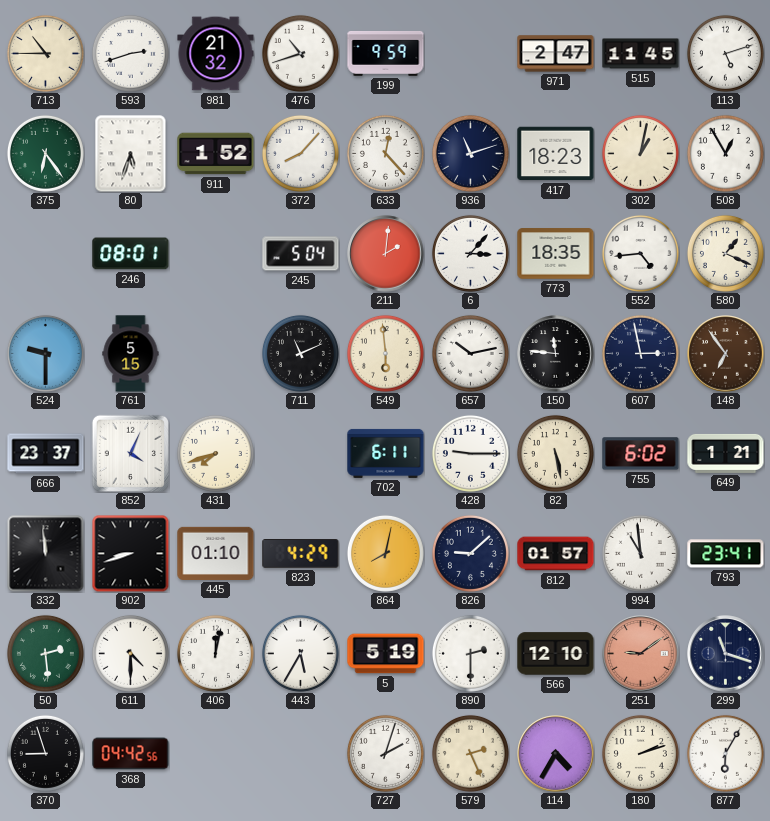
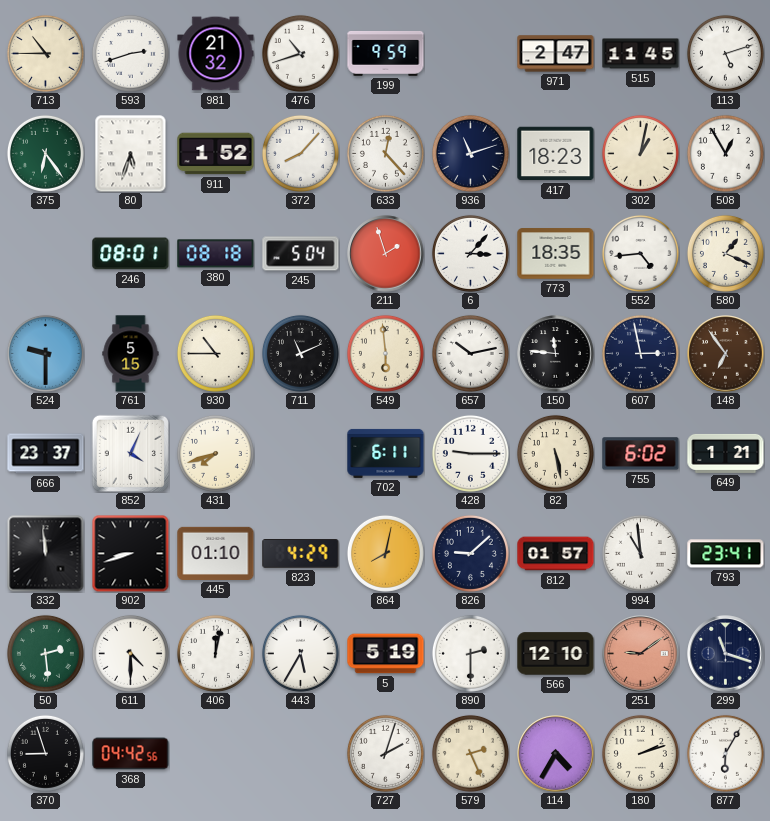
380: none -> 08:18 (216, 254)
211: 2:01 -> 1:57 (386, 254)
930: none -> 10:45 (215, 353)
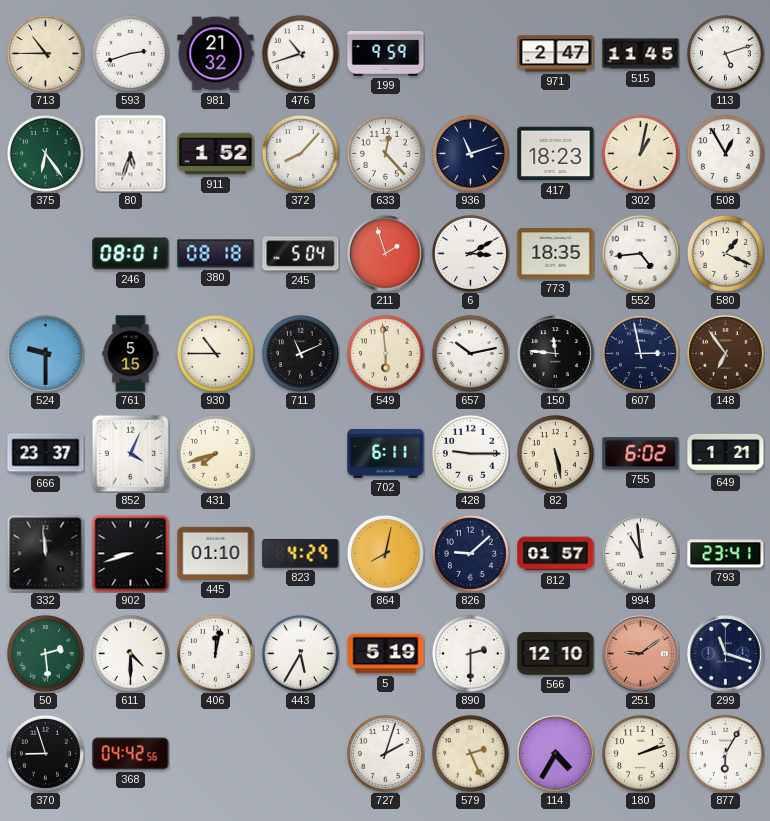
6: 3:07 -> 3:10 (470, 253)
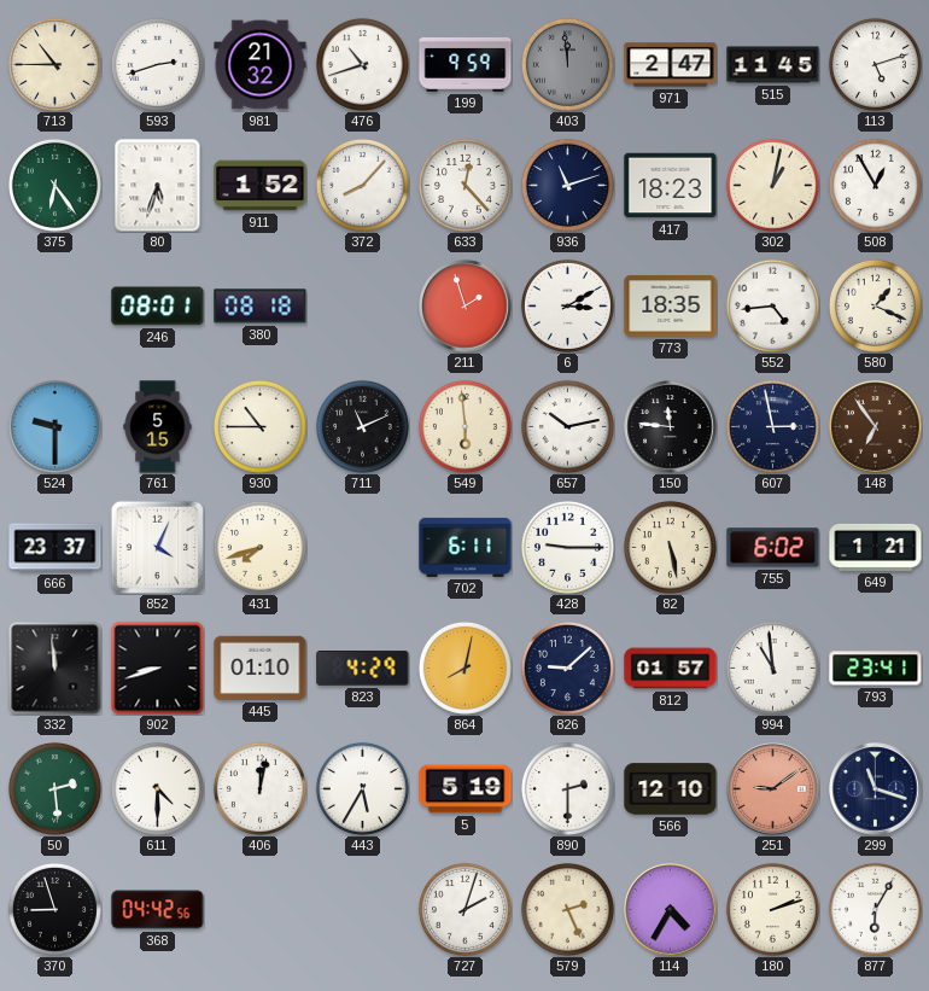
403: none -> 11:59 (567, 64)
245: 5:04 -> none (301, 254)
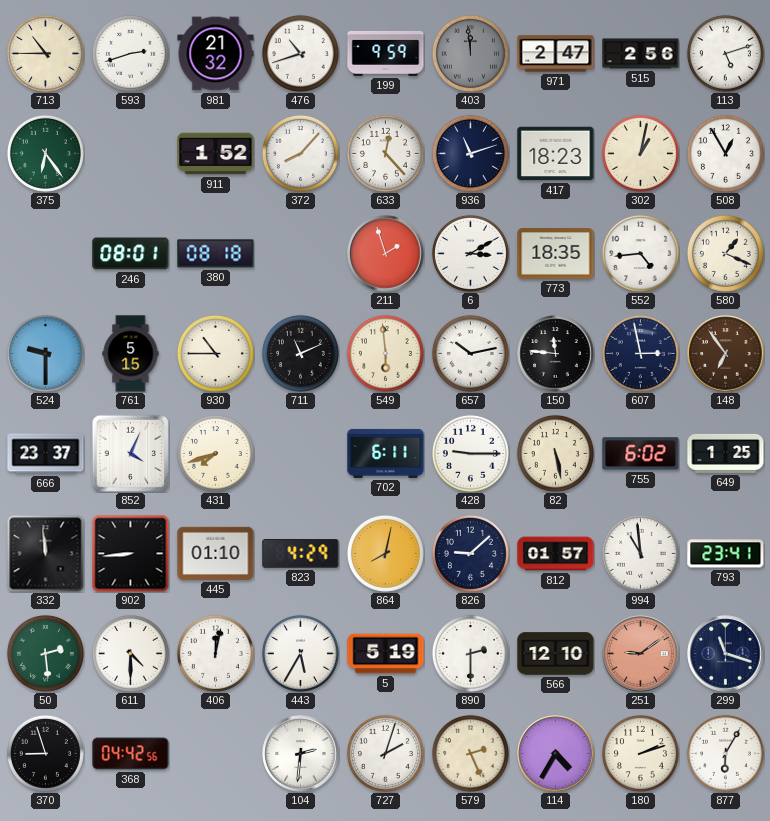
515: 11:45 -> 2:56 (641, 54)
80: 5:33 -> none (158, 185)
649: 1:21 -> 1:25 (726, 453)
902: 8:42 -> 8:44 (130, 553)
104: none -> 2:31 (301, 754)
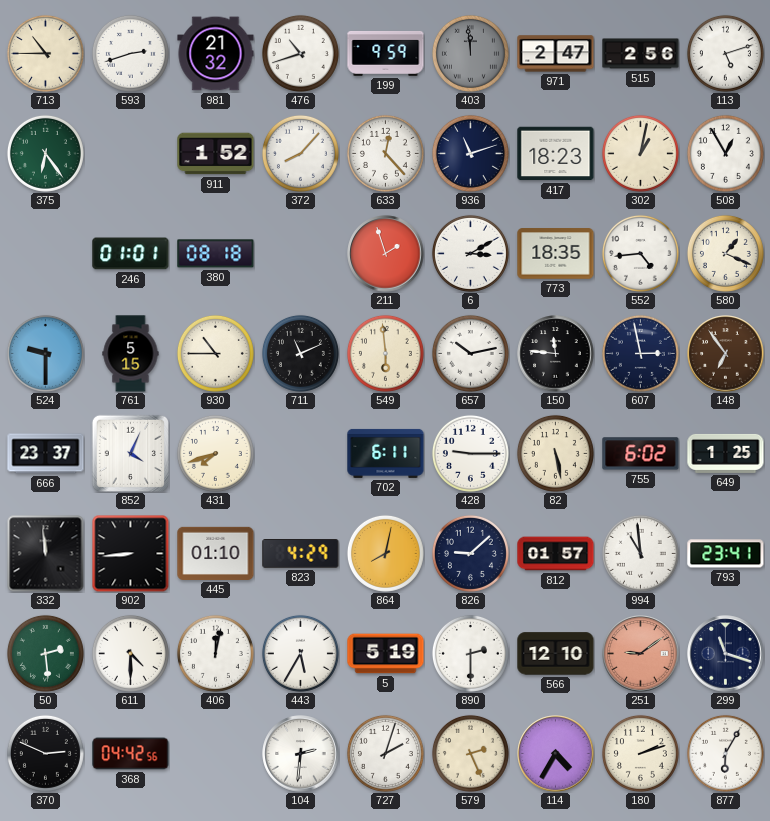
246: 08:01 -> 01:01 (131, 254)
370: 8:57 -> 2:49 (45, 753)
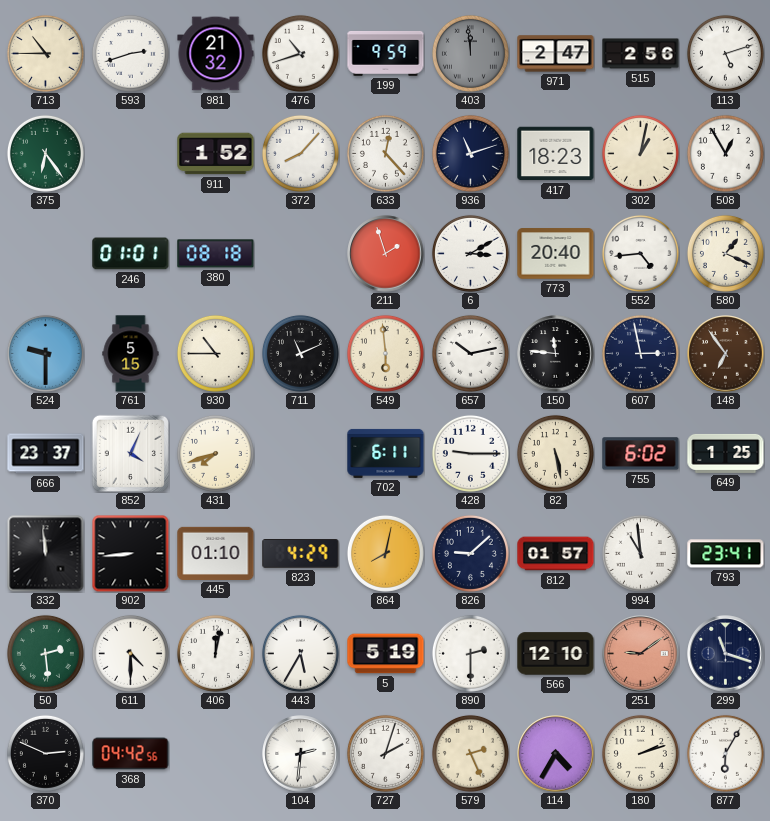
773: 18:35 -> 20:40 (556, 254)
